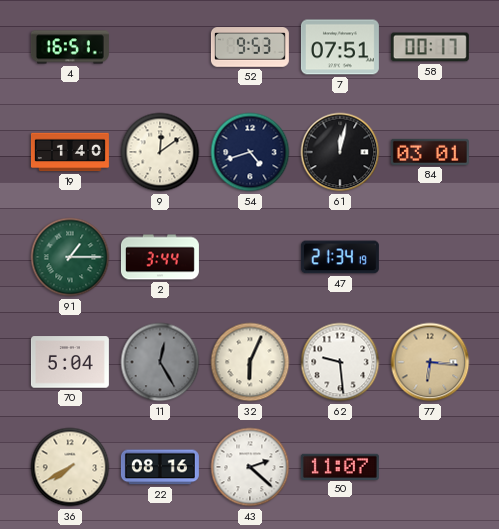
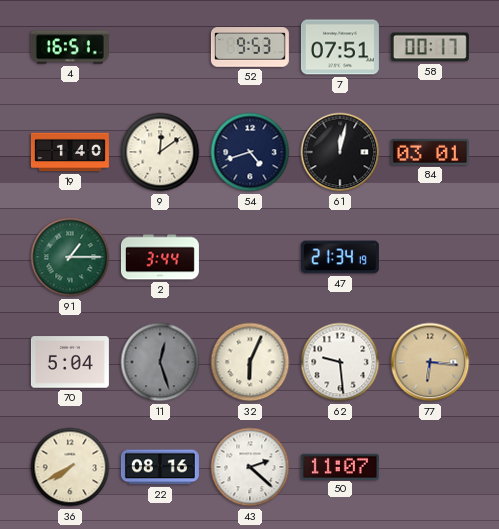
11: 12:25 -> 12:27 (160, 362)
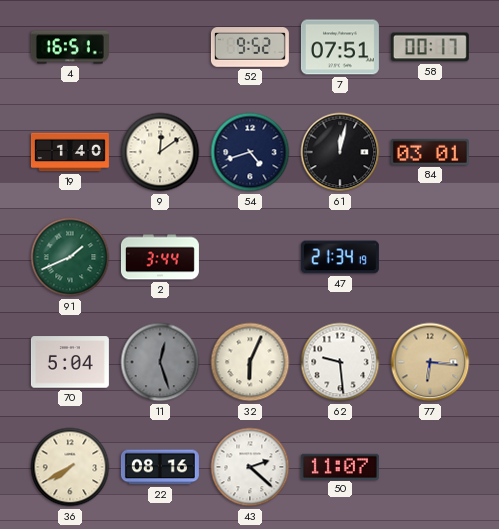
52: 9:53 -> 9:52 (250, 47)
91: 1:15 -> 1:41 (70, 257)
